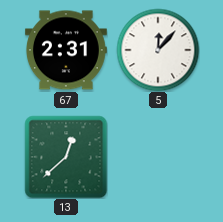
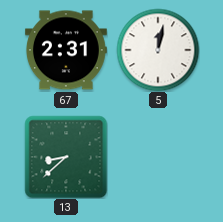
5: 12:07 -> 12:02 (158, 50)
13: 12:38 -> 8:38 (66, 157)
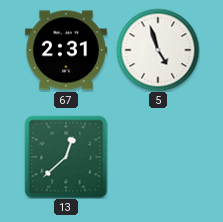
5: 12:02 -> 4:57 (158, 50)
13: 8:38 -> 12:38 (66, 157)
